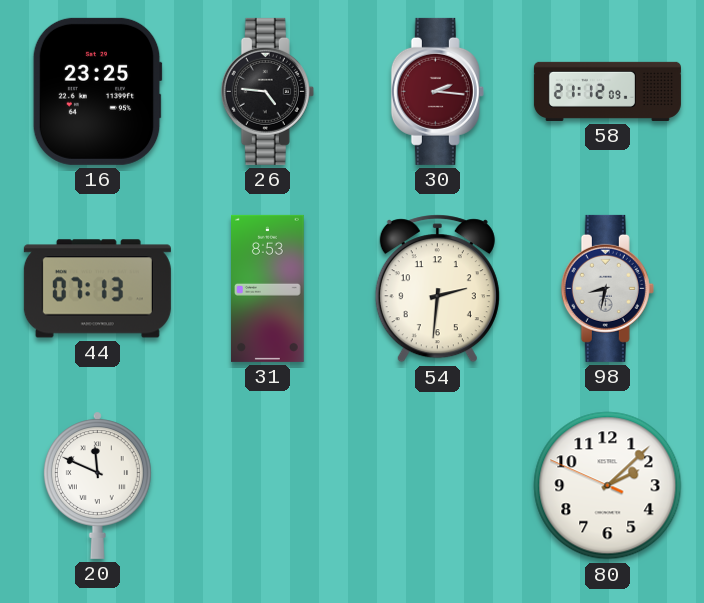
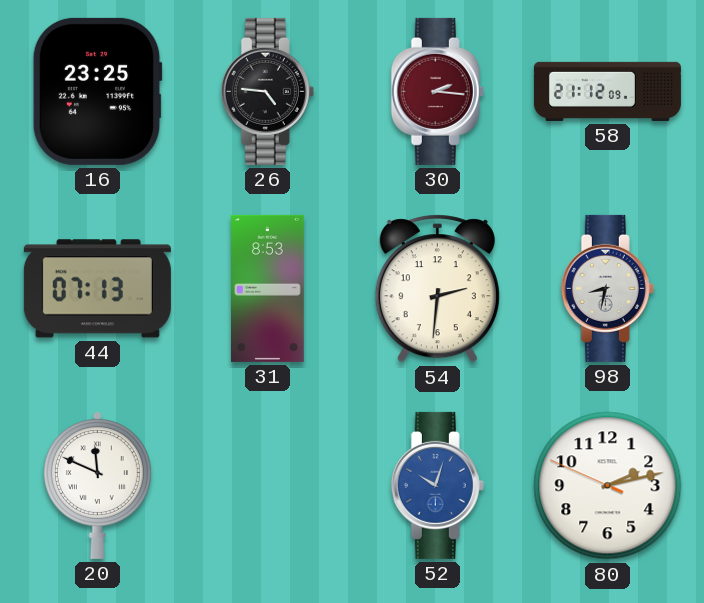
52: none -> 10:03 (437, 485)
80: 2:07 -> 2:12 (608, 486)
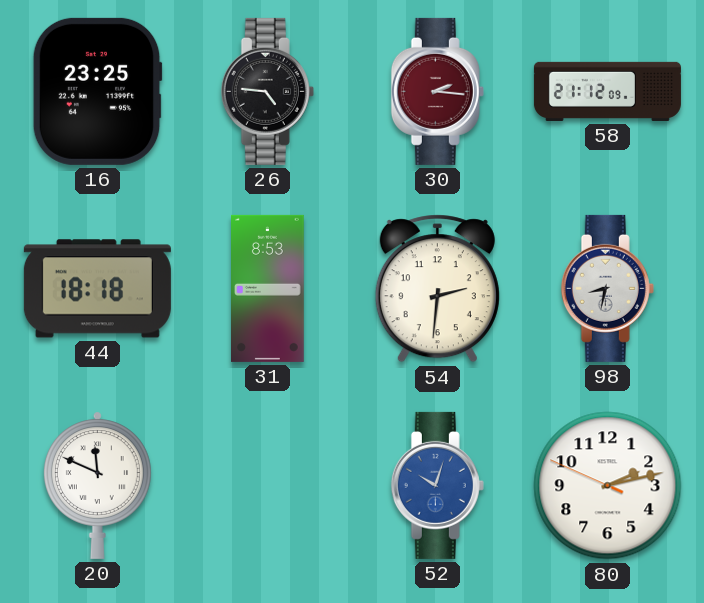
44: 07:13 -> 18:18 (97, 289)
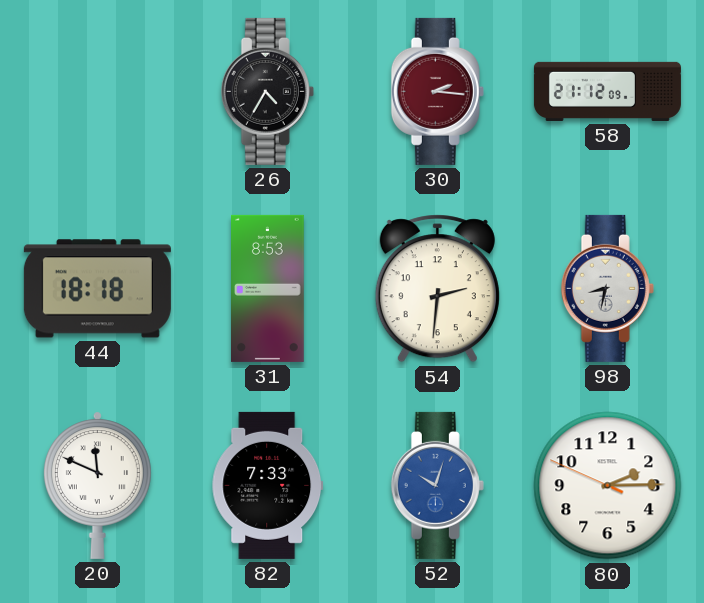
16: 23:25 -> none (97, 91)
26: 4:46 -> 4:35 (267, 91)
82: none -> 7:33 (268, 485)
80: 2:12 -> 2:14 (608, 486)
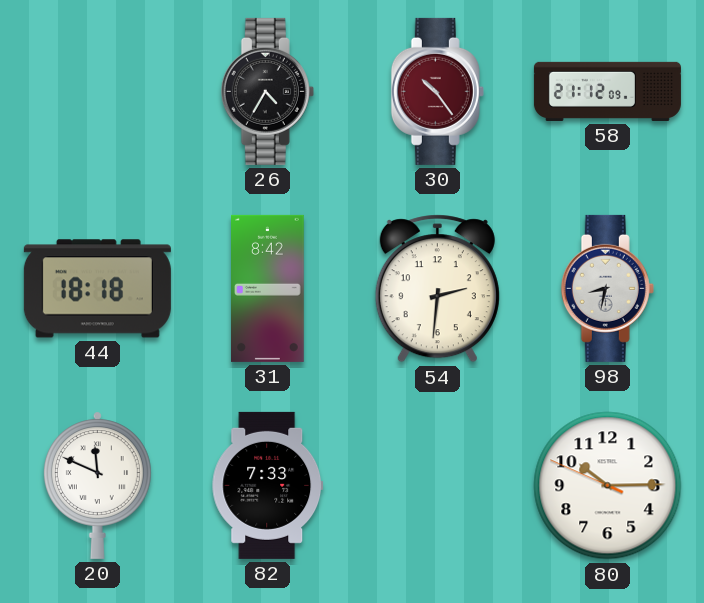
30: 2:16 -> 10:24 (437, 91)
31: 8:53 -> 8:42 (268, 288)
52: 10:03 -> none (437, 485)
80: 2:14 -> 10:14 (608, 486)
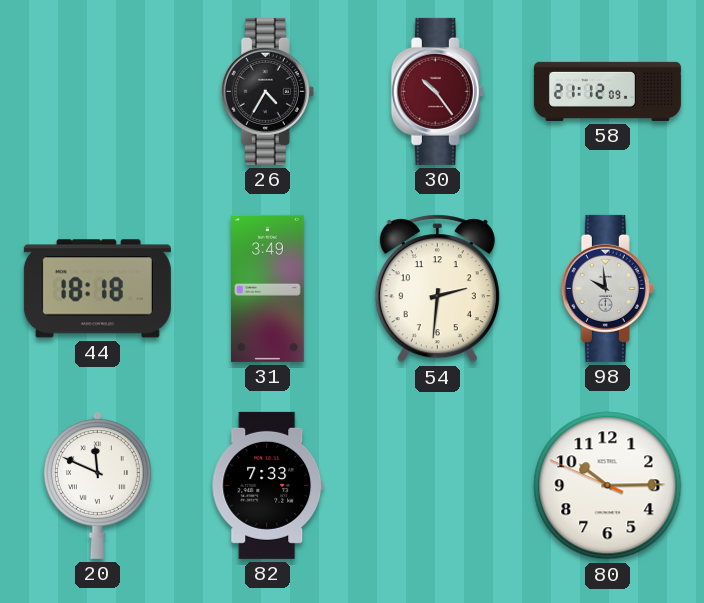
31: 8:42 -> 3:49 (268, 288)
98: 8:32 -> 9:59 (607, 288)
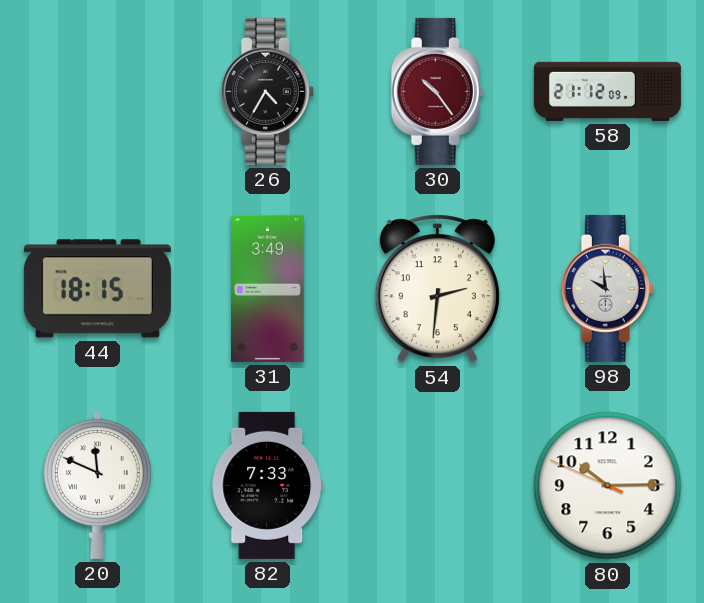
44: 18:18 -> 18:15 (97, 289)
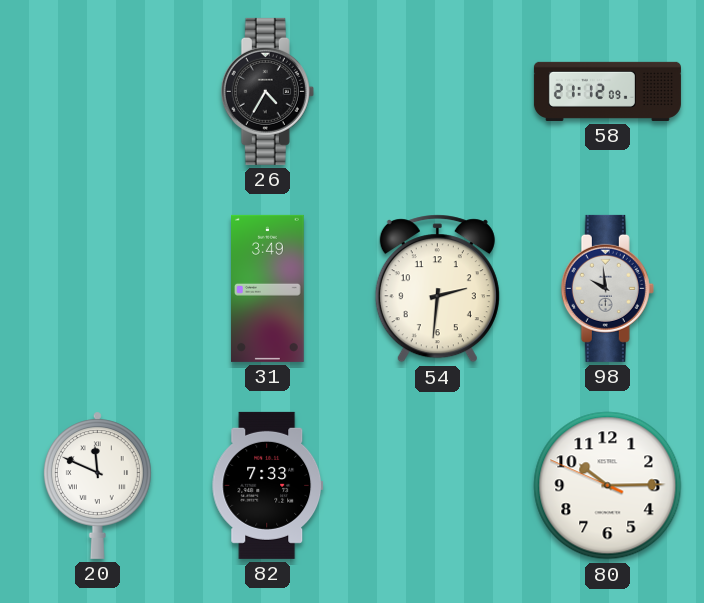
30: 10:24 -> none (437, 91)
44: 18:15 -> none (97, 289)
